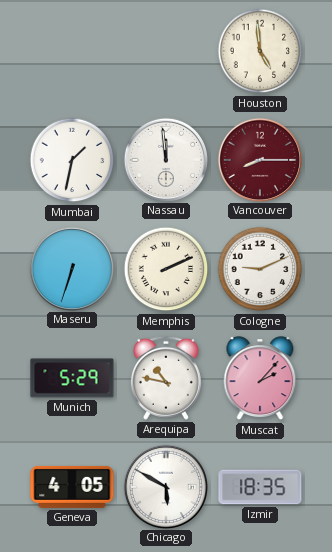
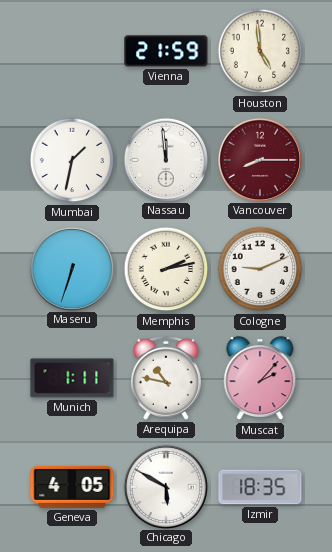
Vienna: none -> 21:59 (166, 51)
Memphis: 2:11 -> 2:13 (166, 269)
Munich: 5:29 -> 1:11 (72, 378)
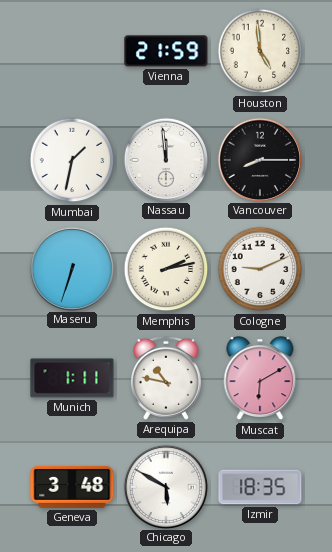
Vancouver dial: burgundy -> black (259, 159)
Muscat: 2:07 -> 6:10 (260, 379)
Geneva: 4:05 -> 3:48 (72, 487)
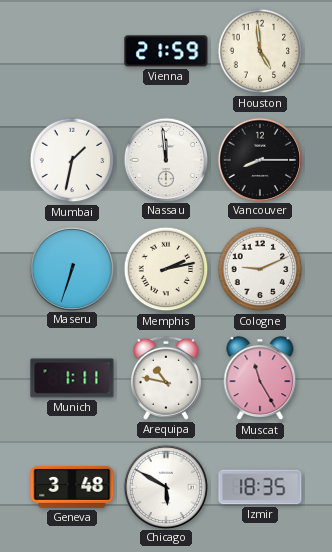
Muscat: 6:10 -> 11:25 (260, 379)
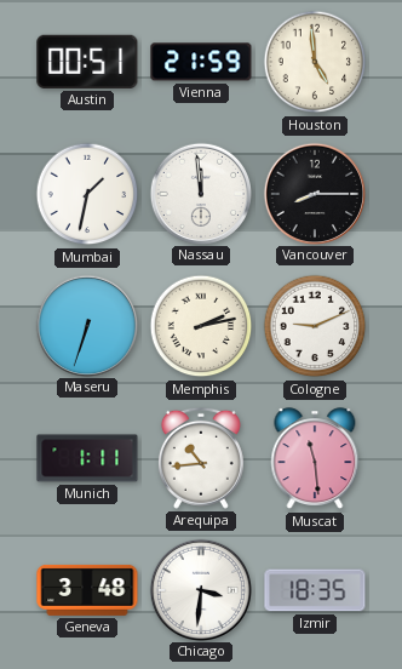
Austin: none -> 00:51 (87, 62)
Arequipa: 10:47 -> 10:44 (201, 458)
Muscat: 11:25 -> 11:29 (315, 459)
Chicago: 5:50 -> 3:31 (200, 589)
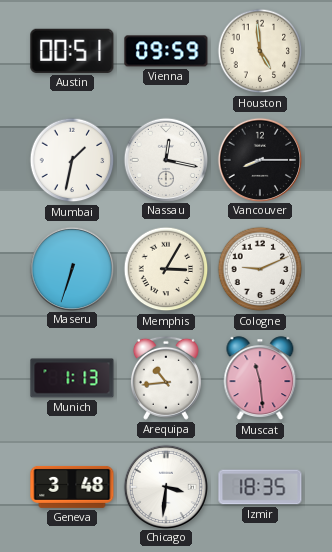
Vienna: 21:59 -> 09:59 (166, 51)
Nassau: 11:59 -> 12:17 (165, 159)
Memphis: 2:13 -> 3:05 (166, 269)
Munich: 1:11 -> 1:13 (72, 378)
